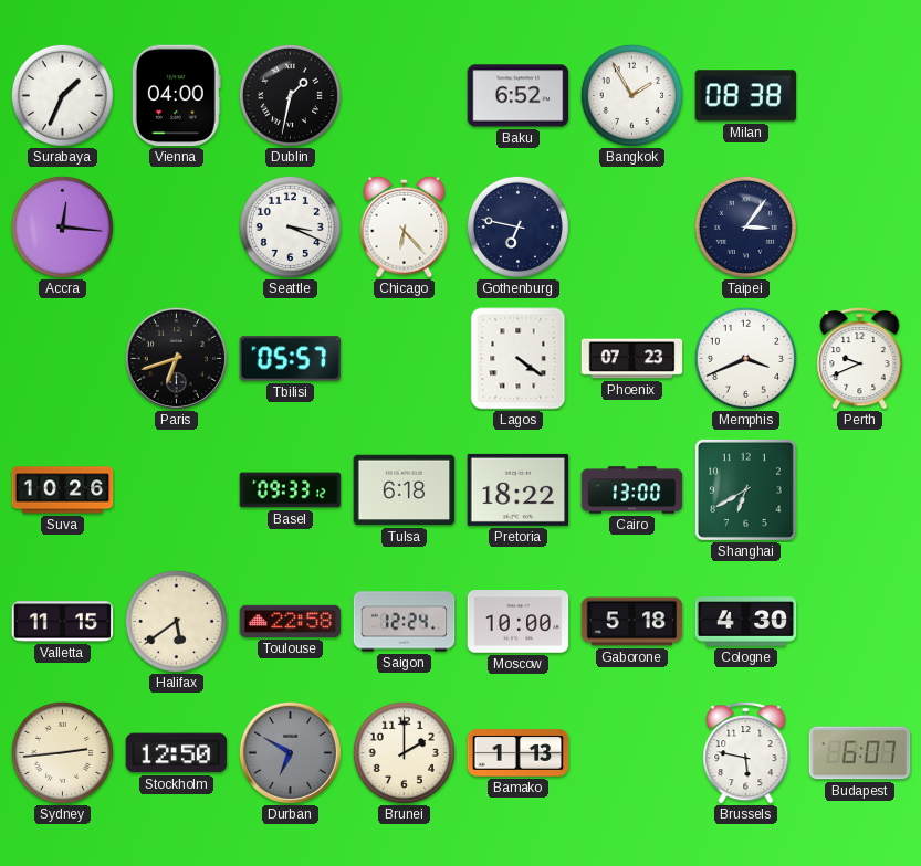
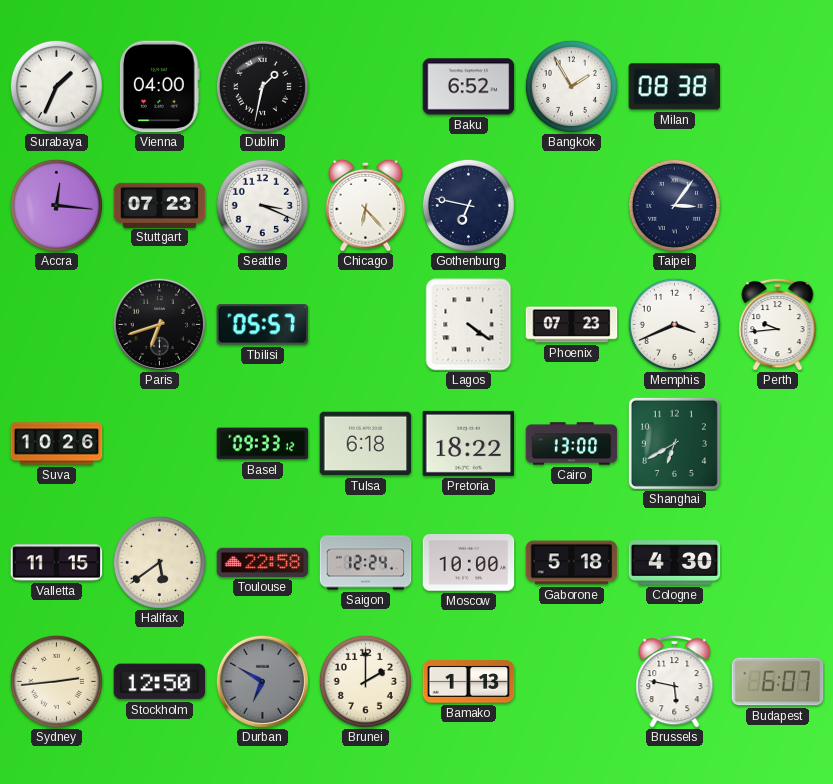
Stuttgart: none -> 07:23 (160, 205)
Perth: 9:41 -> 9:44 (778, 324)
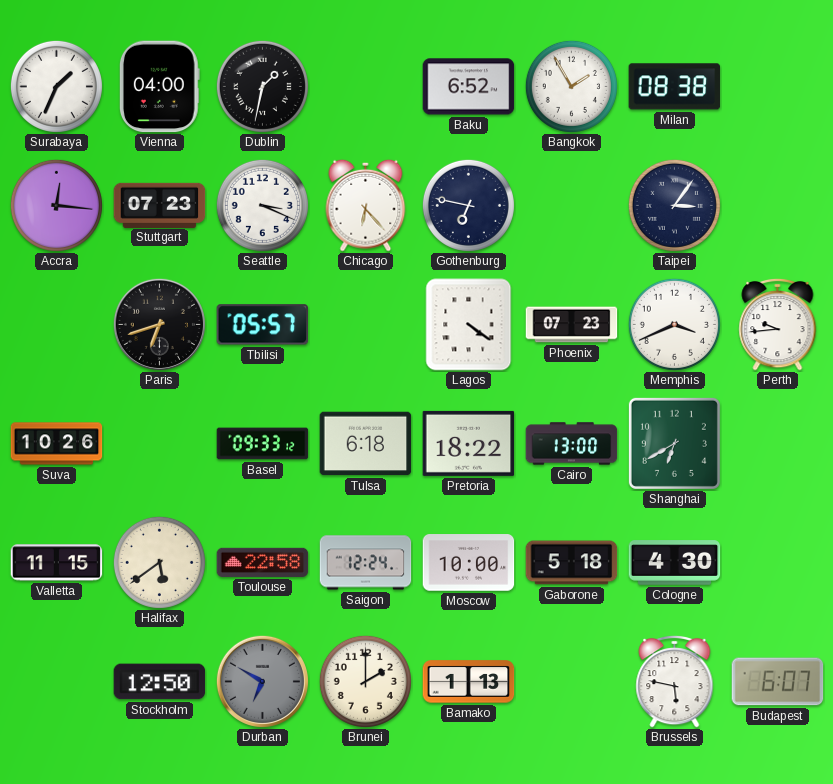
Sydney: 2:44 -> none (56, 681)
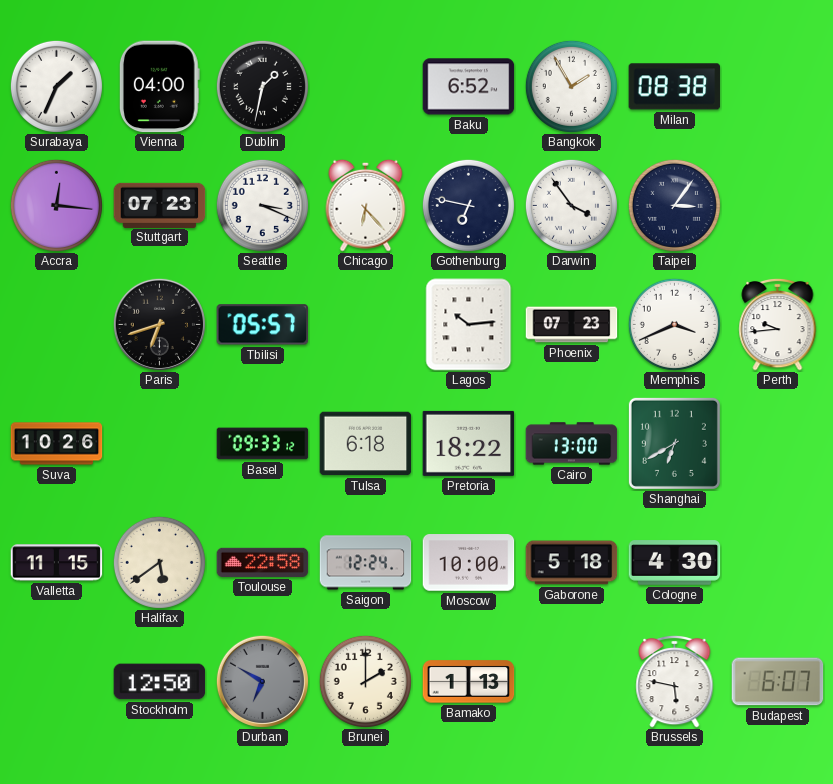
Darwin: none -> 3:54 (571, 205)
Lagos: 4:21 -> 10:14 (469, 325)
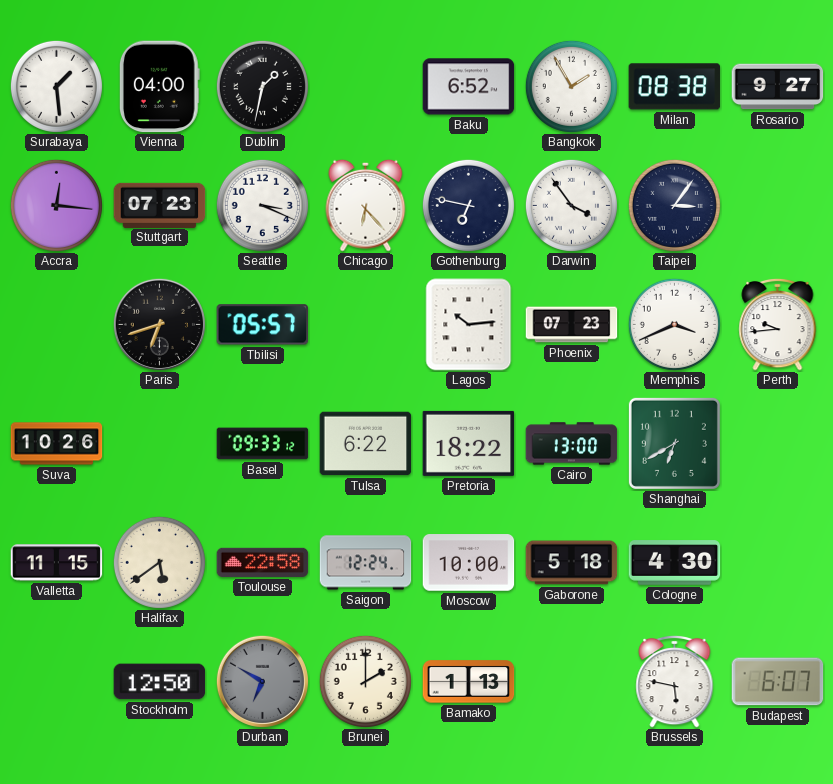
Surabaya: 1:34 -> 1:29 (56, 86)
Rosario: none -> 9:27 (778, 87)
Tulsa: 6:18 -> 6:22 (366, 444)
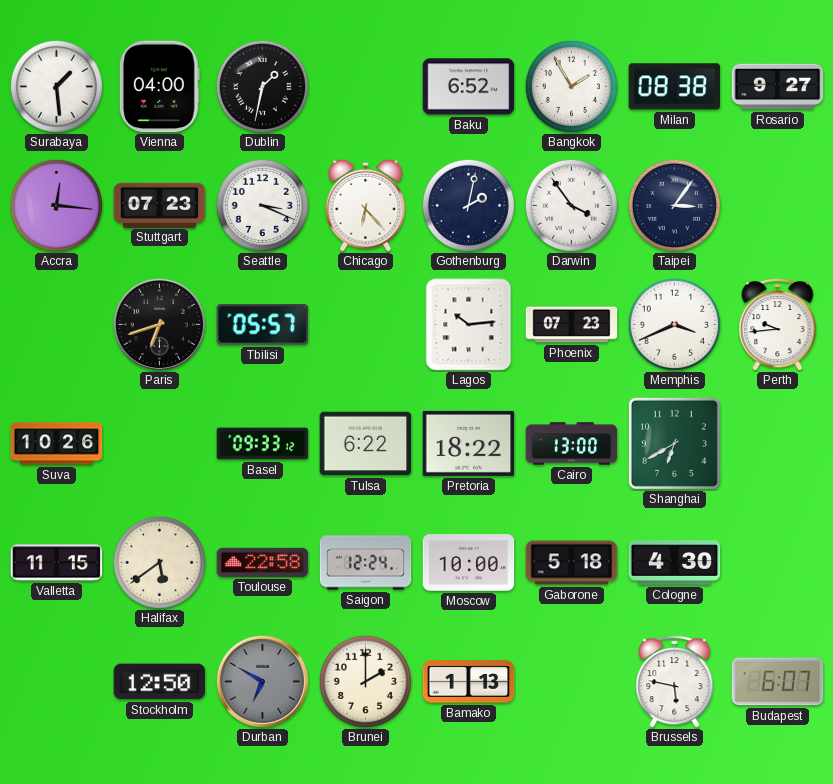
Gothenburg: 6:47 -> 2:02 (468, 205)
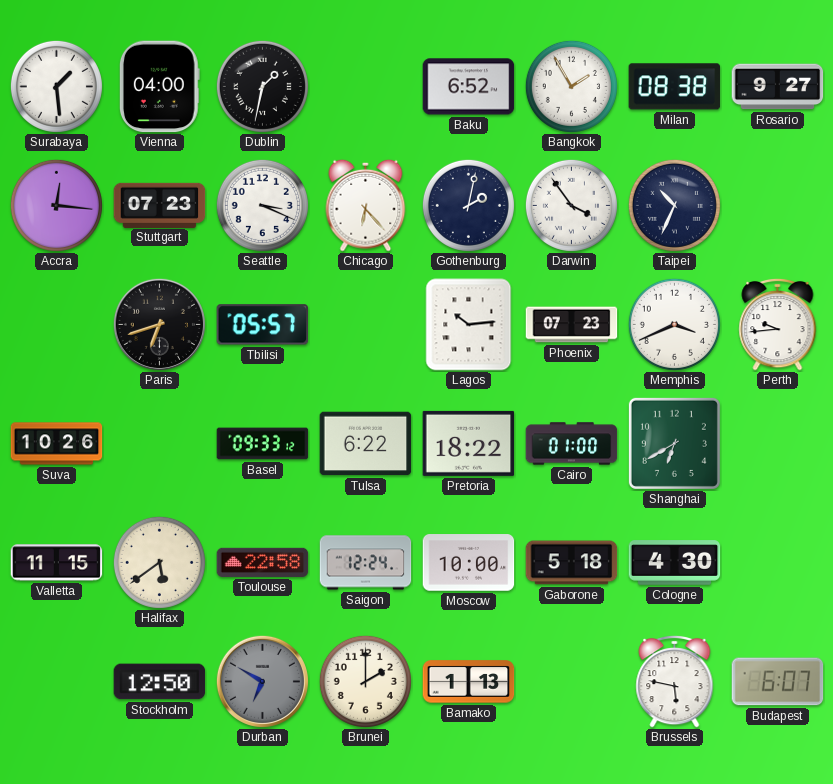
Taipei: 3:06 -> 10:34 (674, 205)
Cairo: 13:00 -> 01:00 (572, 444)
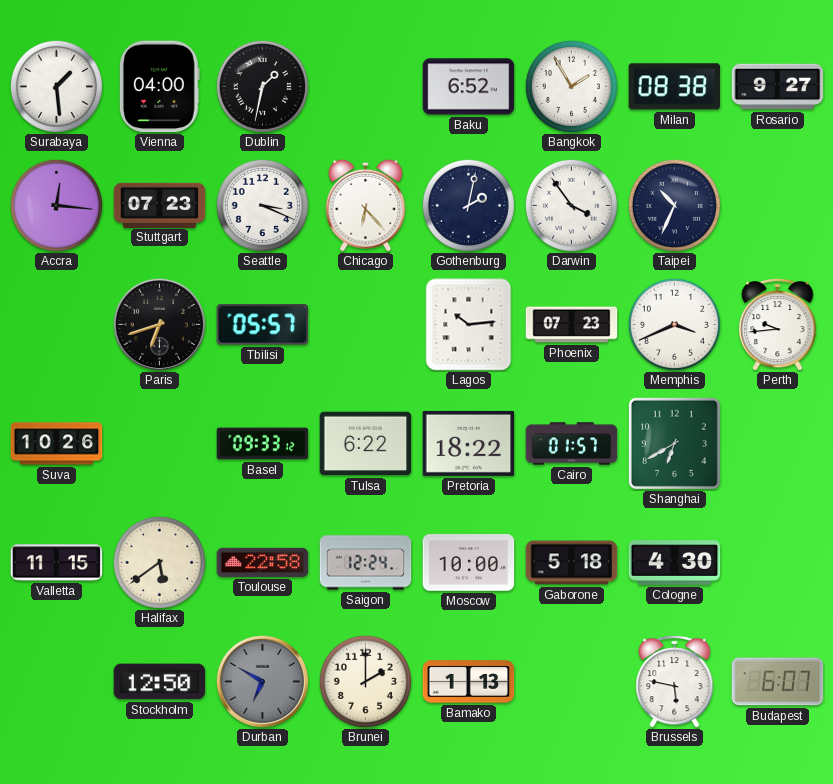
Cairo: 01:00 -> 01:57 (572, 444)
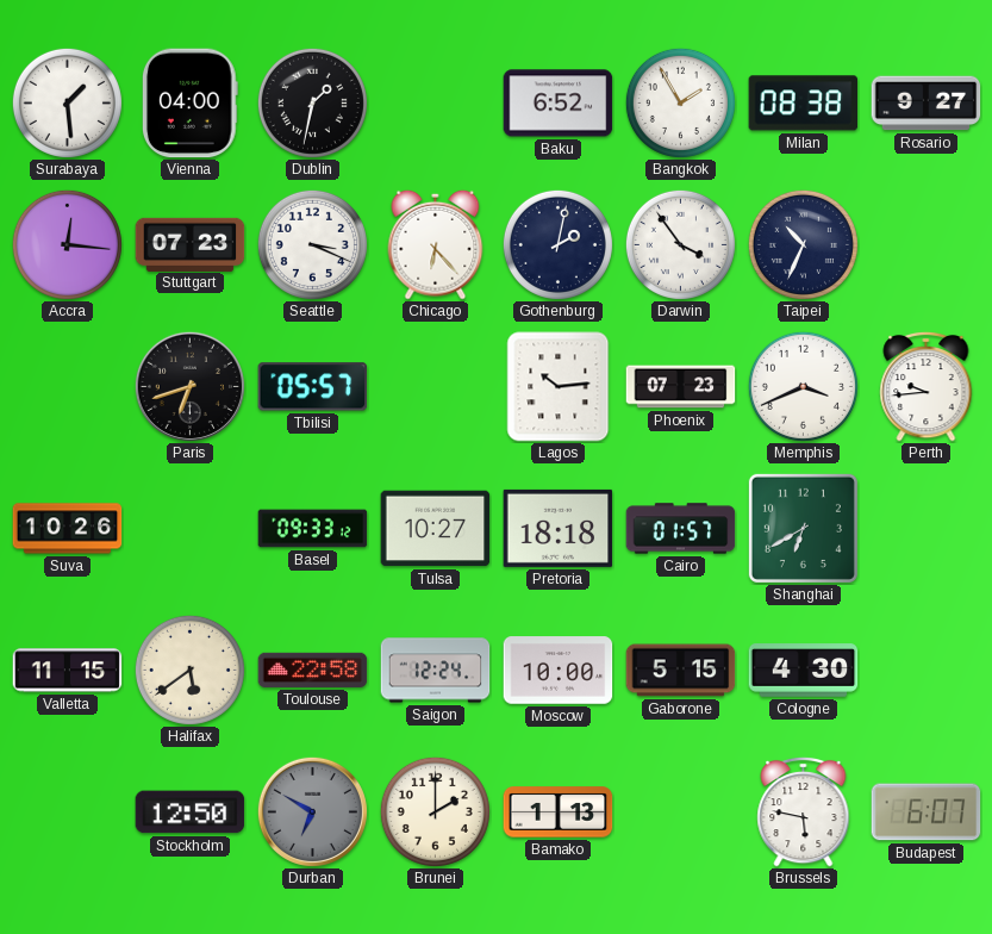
Tulsa: 6:22 -> 10:27 (436, 529)
Pretoria: 18:22 -> 18:18 (559, 528)
Gaborone: 5:18 -> 5:15 (681, 671)
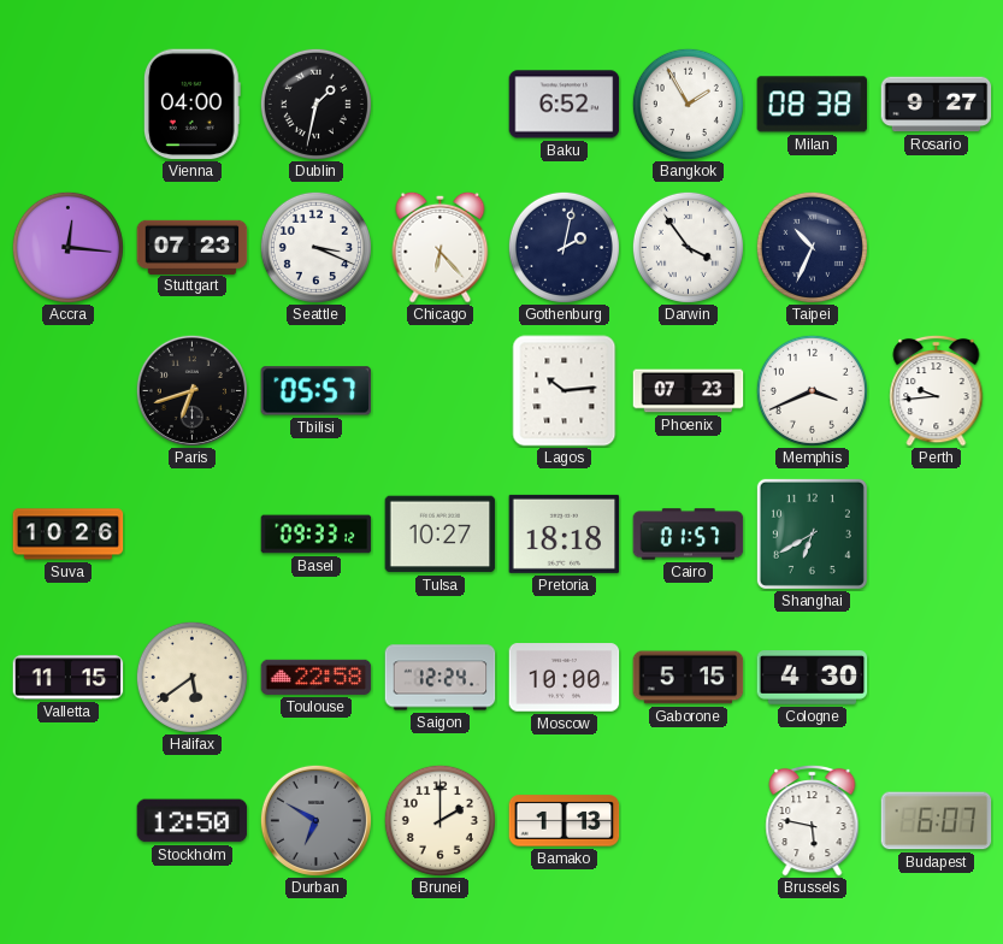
Surabaya: 1:29 -> none (67, 102)
